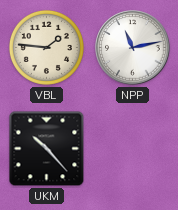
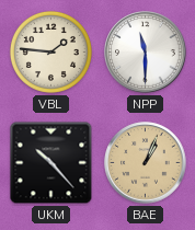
NPP: 11:13 -> 11:30 (146, 53)
BAE: none -> 1:04 (146, 163)
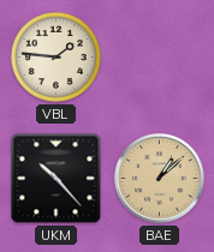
NPP: 11:30 -> none (146, 53)
BAE: 1:04 -> 1:08 (160, 179)
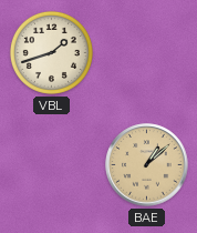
VBL: 1:46 -> 1:42 (51, 52)
UKM: 10:23 -> none (57, 179)
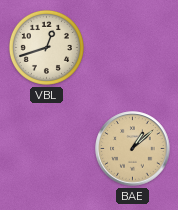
VBL: 1:42 -> 12:42 (46, 47)
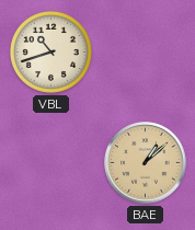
VBL: 12:42 -> 10:42 (50, 51)
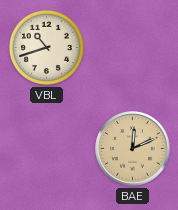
BAE: 1:08 -> 12:11 (133, 149)
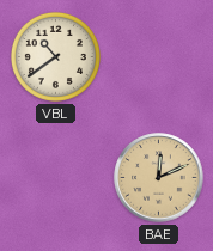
VBL: 10:42 -> 10:39 (55, 56)
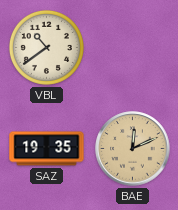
SAZ: none -> 19:35 (47, 149)
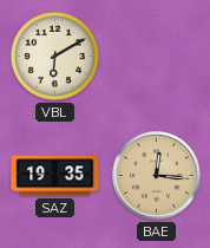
VBL: 10:39 -> 6:10 (54, 56)
BAE: 12:11 -> 12:16 (157, 176)
